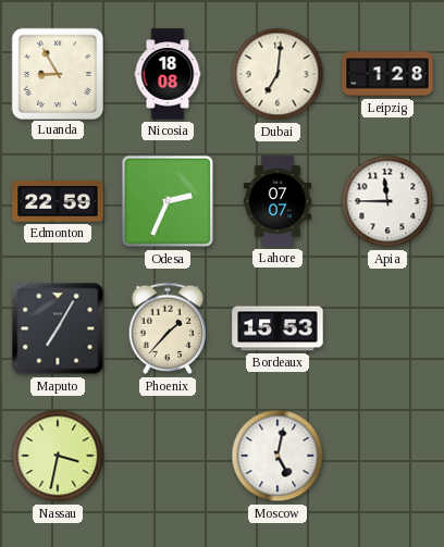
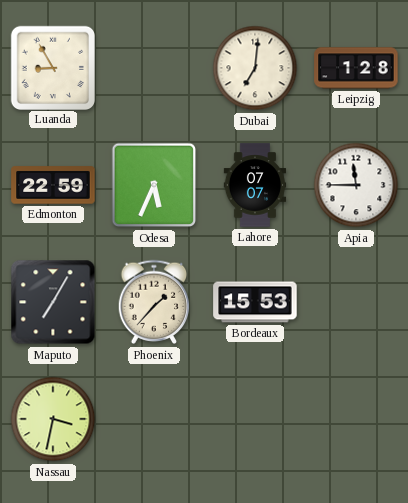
Nicosia: 18:08 -> none (168, 74)
Odesa: 2:34 -> 5:34 (154, 185)
Moscow: 5:02 -> none (277, 456)
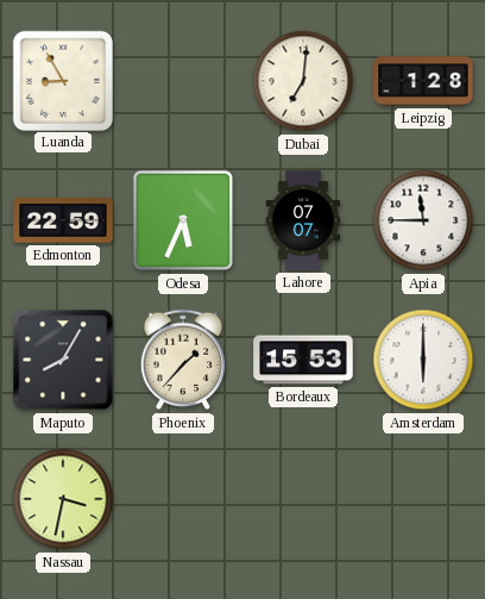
Maputo: 7:05 -> 8:05 (63, 360)
Amsterdam: none -> 6:00 (423, 360)
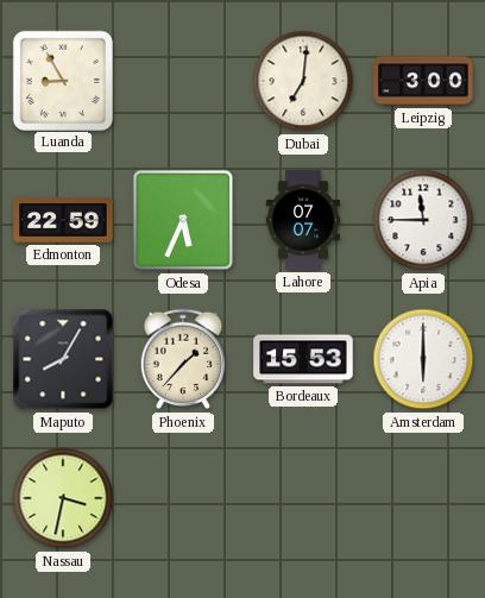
Leipzig: 1:28 -> 3:00 (423, 81)
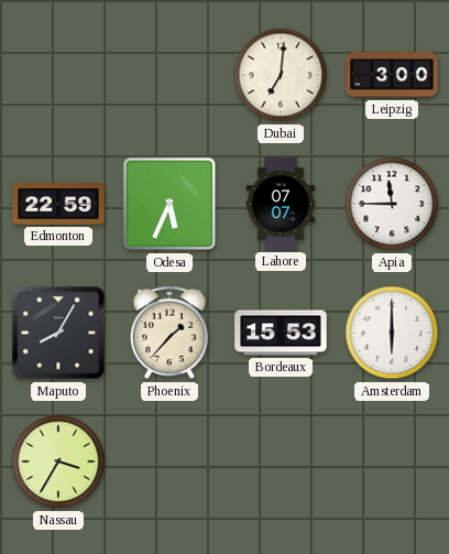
Luanda: 8:55 -> none (62, 80)
Nassau: 3:32 -> 3:35 (58, 461)
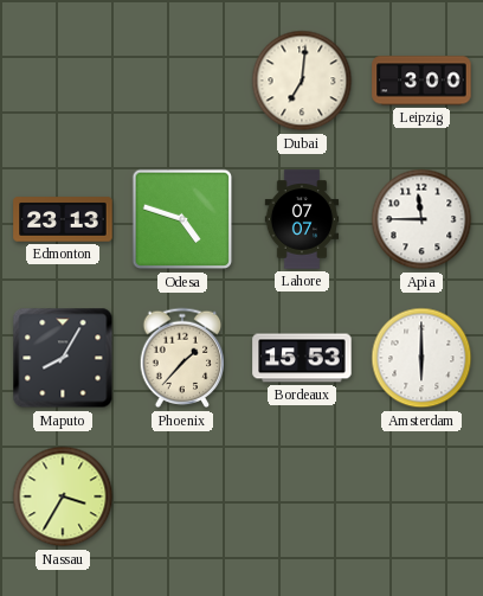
Edmonton: 22:59 -> 23:13 (63, 219)
Odesa: 5:34 -> 4:48 (182, 219)
